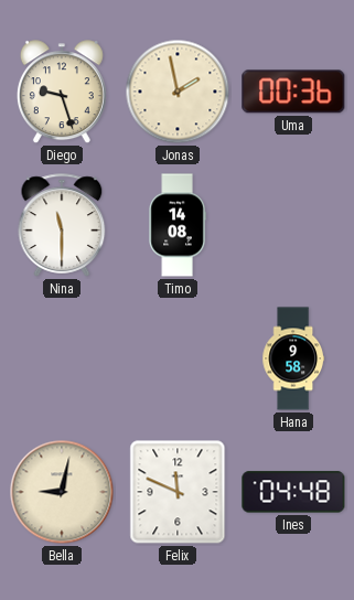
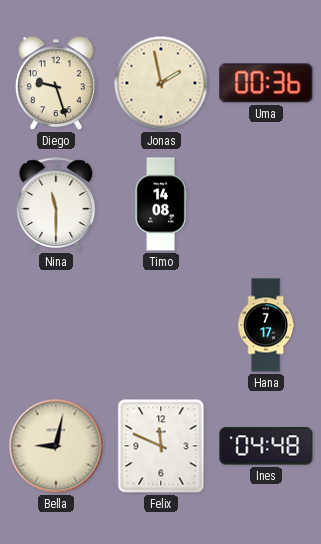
Hana: 9:58 -> 7:17 (266, 325)
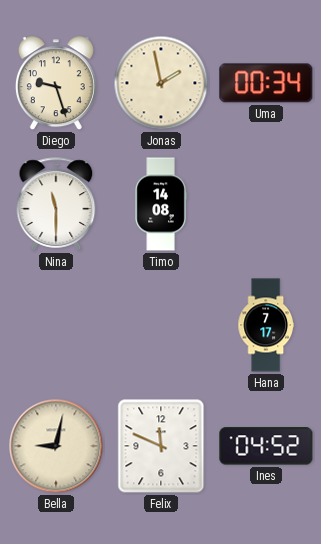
Uma: 00:36 -> 00:34 (266, 83)
Ines: 04:48 -> 04:52 (266, 446)
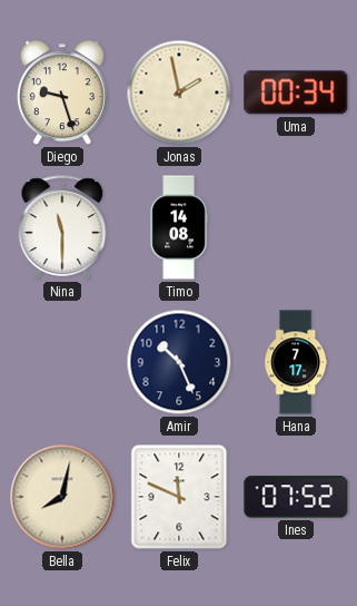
Amir: none -> 10:26 (179, 362)
Bella: 9:02 -> 8:02 (62, 497)
Ines: 04:52 -> 07:52 (296, 497)
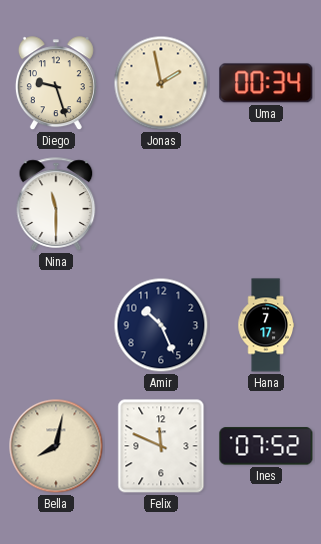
Timo: 14:08 -> none (179, 227)
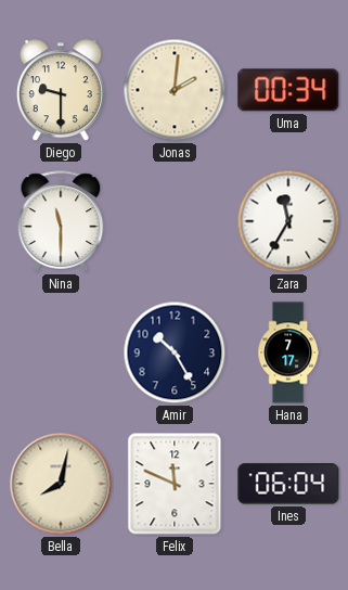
Diego: 9:27 -> 9:30 (61, 91)
Jonas: 1:58 -> 2:01 (175, 90)
Zara: none -> 11:35 (288, 221)
Amir: 10:26 -> 10:25 (175, 352)
Ines: 07:52 -> 06:04 (288, 484)
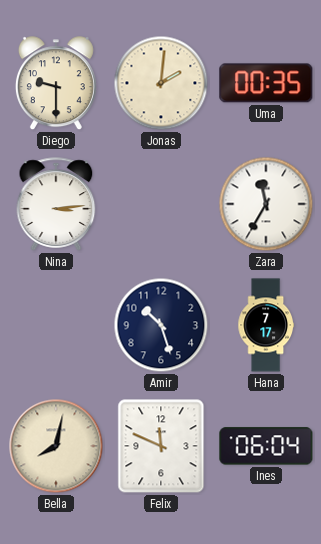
Uma: 00:34 -> 00:35 (266, 83)
Nina: 11:30 -> 3:14 (56, 204)
Amir: 10:25 -> 10:27 (161, 325)
